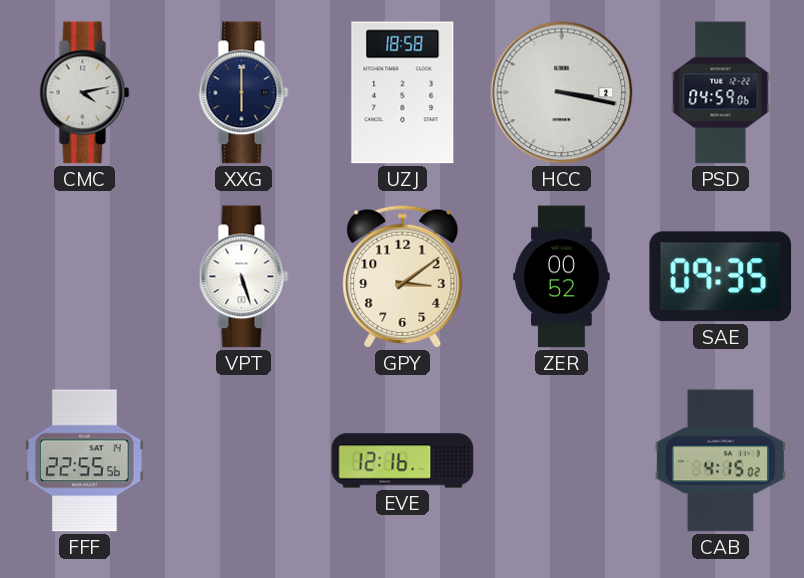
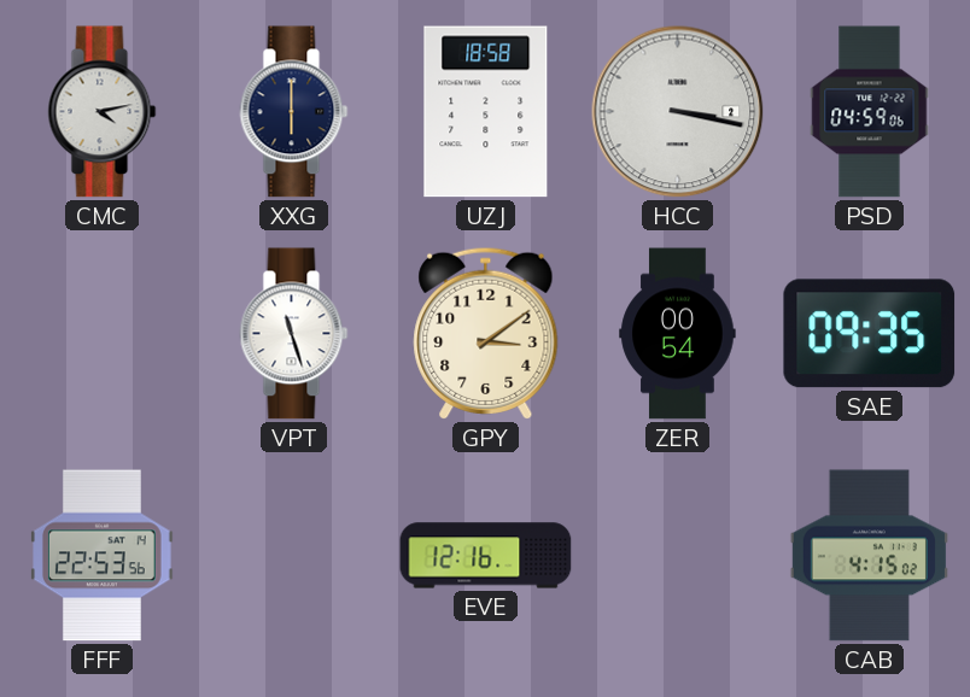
VPT: 5:27 -> 11:27 (294, 334)
ZER: 00:52 -> 00:54 (678, 334)
FFF: 22:55 -> 22:53 (103, 556)
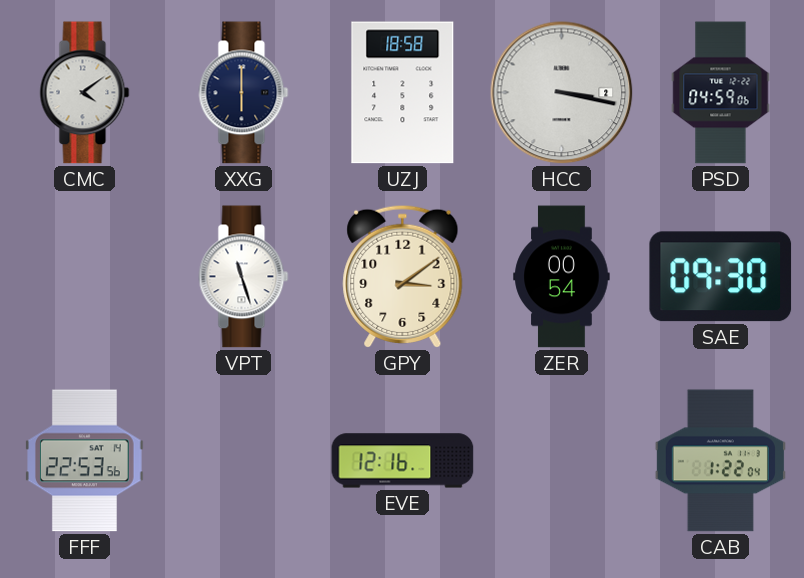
CMC: 4:13 -> 4:09 (85, 93)
SAE: 09:35 -> 09:30 (721, 277)
CAB: 4:15 -> 1:22 (720, 461)
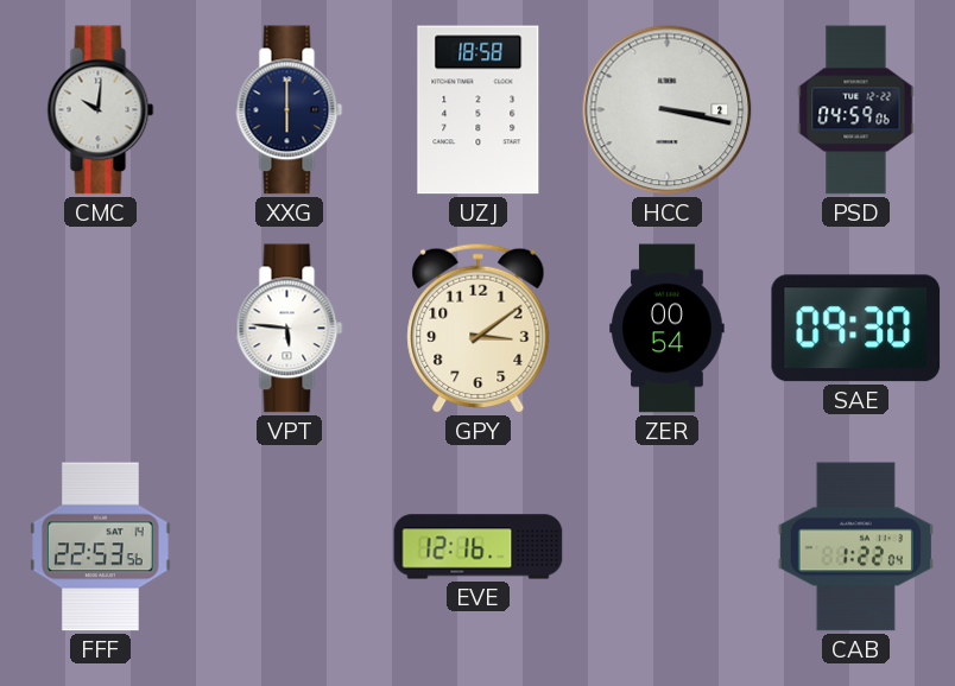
CMC: 4:09 -> 10:01 (101, 110)
VPT: 11:27 -> 5:46 (290, 329)
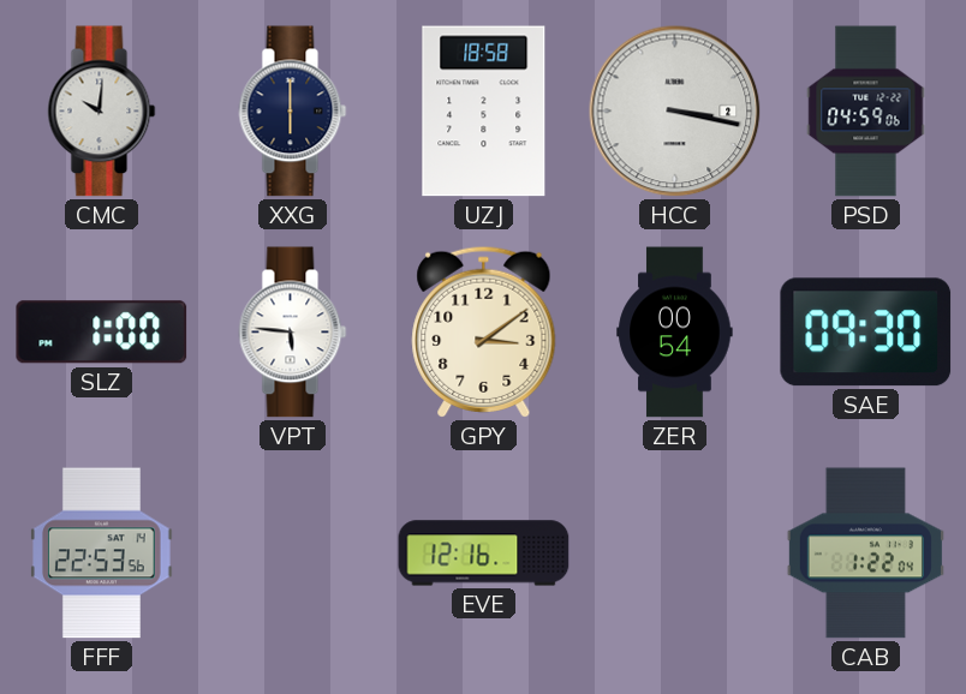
SLZ: none -> 1:00 (102, 333)
